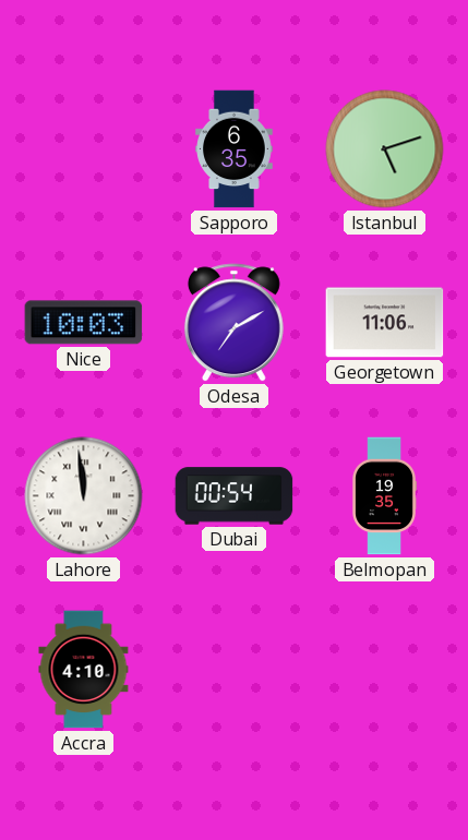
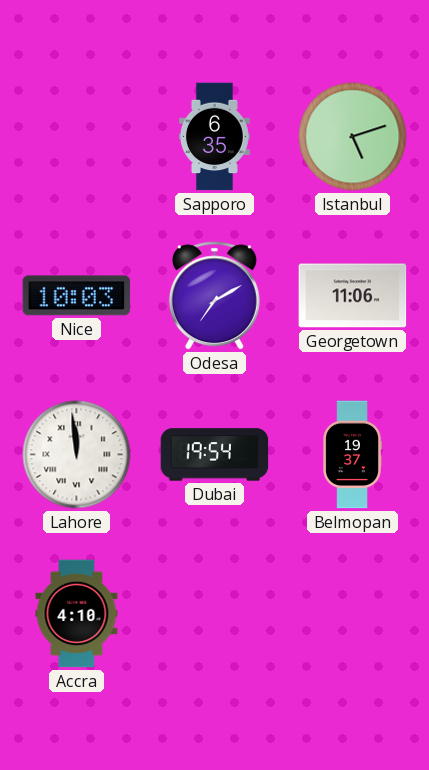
Dubai: 00:54 -> 19:54 (215, 455)
Belmopan: 19:35 -> 19:37 (352, 455)
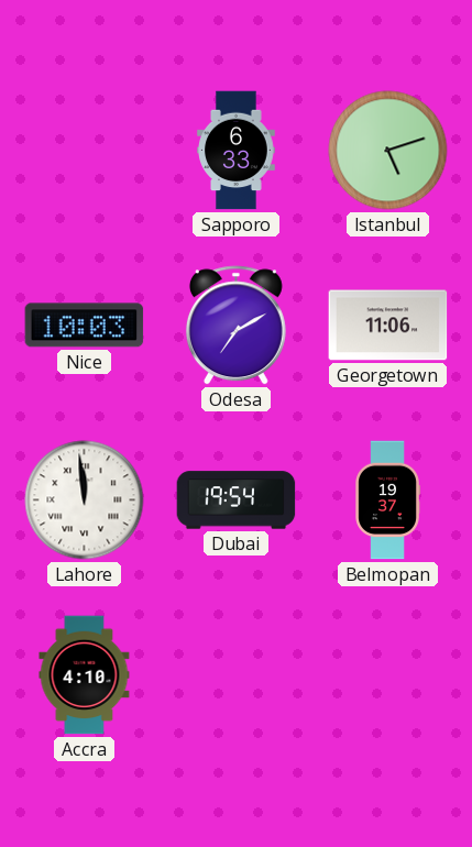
Sapporo: 6:35 -> 6:33 (237, 151)
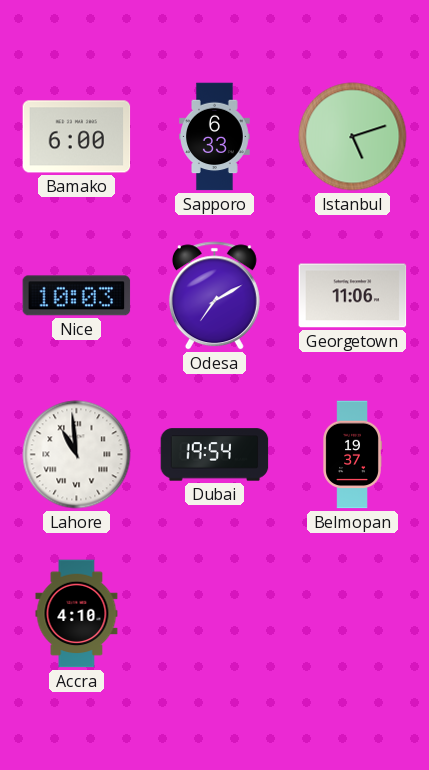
Bamako: none -> 6:00 (77, 137)
Lahore: 11:59 -> 10:59 (77, 455)
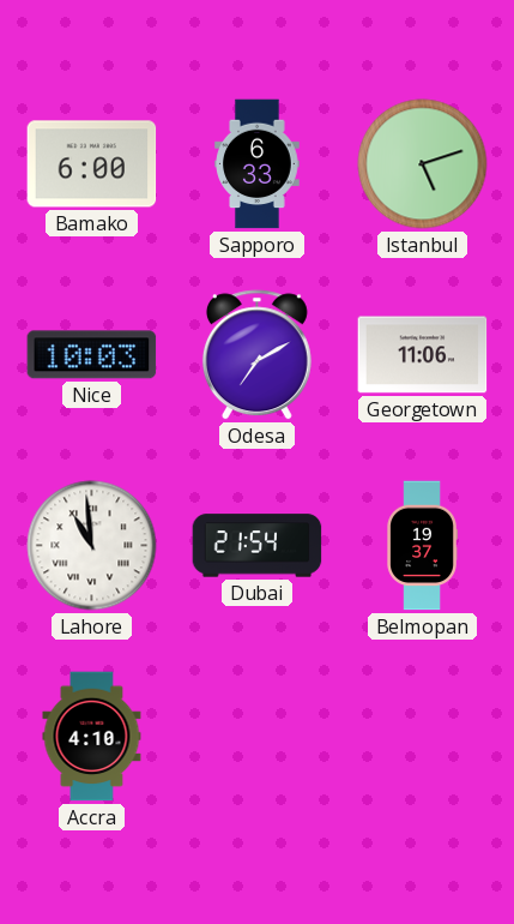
Dubai: 19:54 -> 21:54 (258, 546)
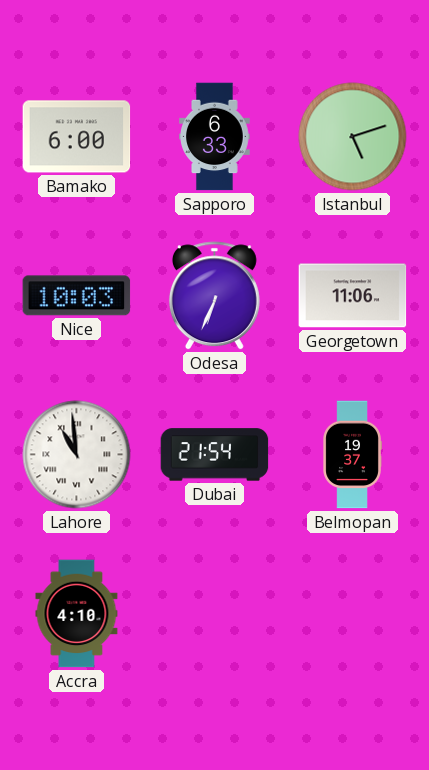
Odesa: 7:10 -> 6:34 (214, 296)
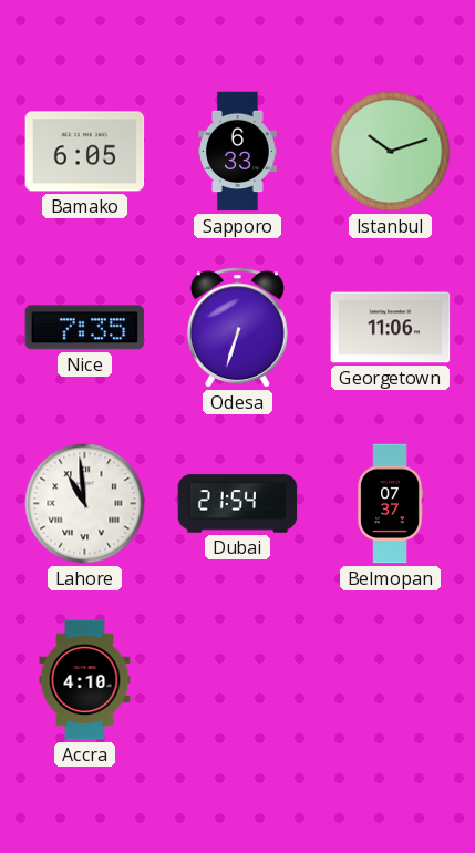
Bamako: 6:00 -> 6:05 (85, 152)
Istanbul: 5:12 -> 10:12 (391, 152)
Nice: 10:03 -> 7:35 (85, 328)
Odesa: 6:34 -> 6:33 (237, 328)
Belmopan: 19:37 -> 07:37 (390, 504)
